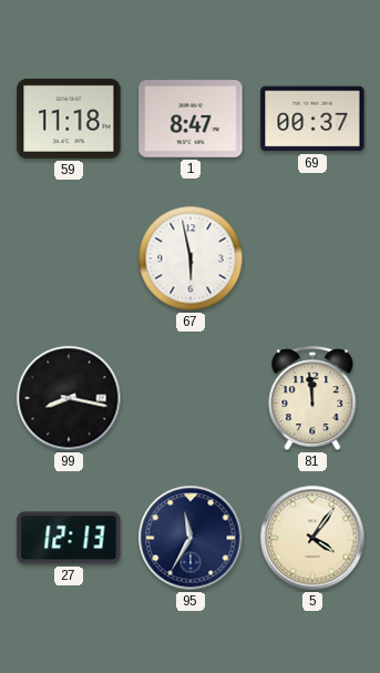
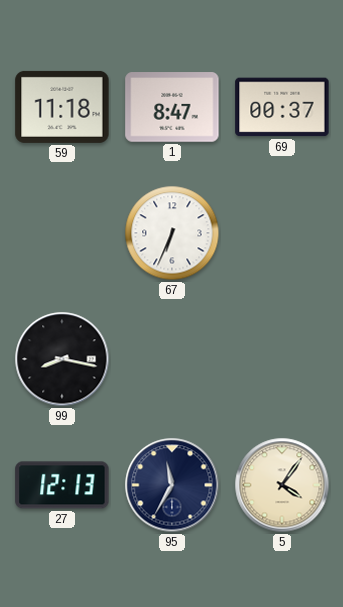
67: 5:58 -> 6:34 (172, 233)
81: 11:59 -> none (312, 399)
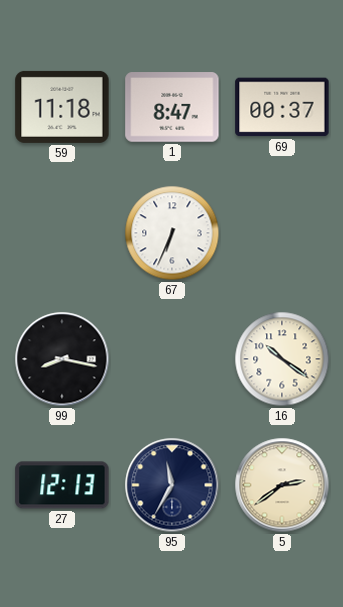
16: none -> 10:21 (282, 359)
5: 4:06 -> 2:39 (282, 485)
